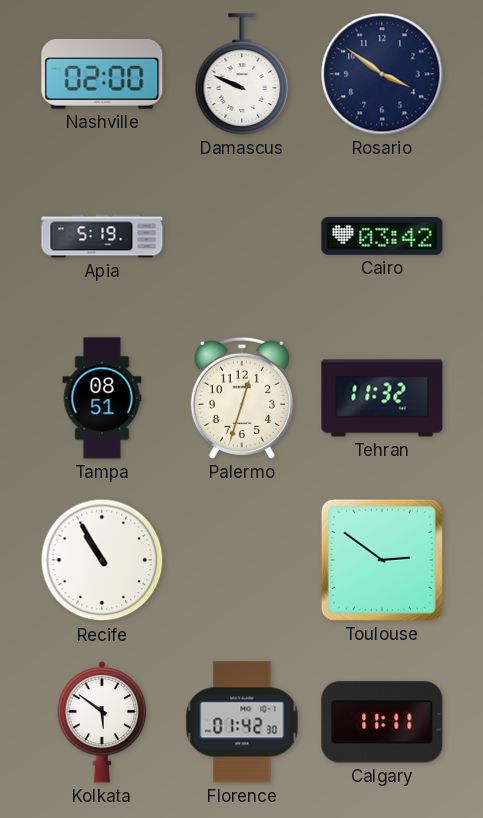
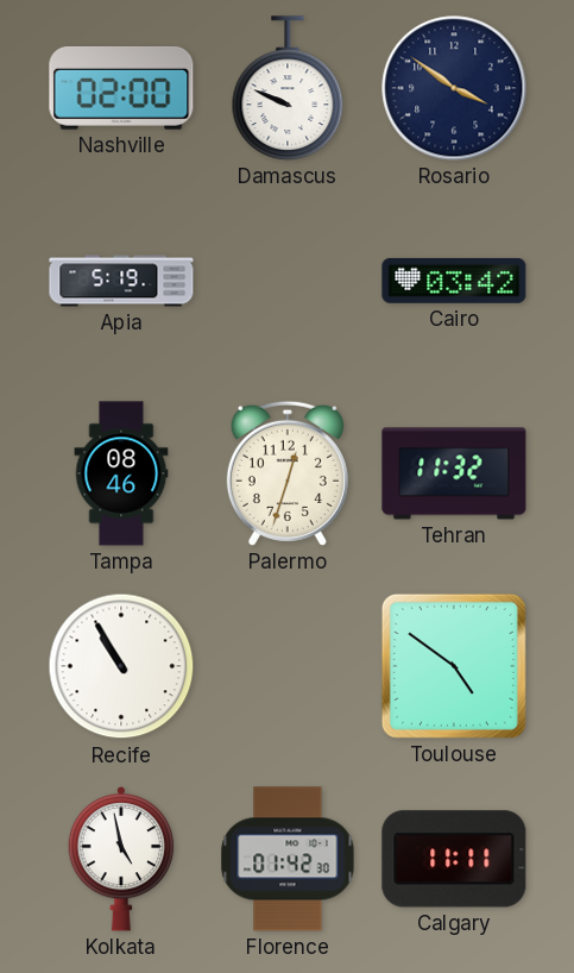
Tampa: 08:51 -> 08:46 (121, 473)
Toulouse: 2:51 -> 4:51 (454, 666)
Kolkata: 5:51 -> 4:58 (121, 859)
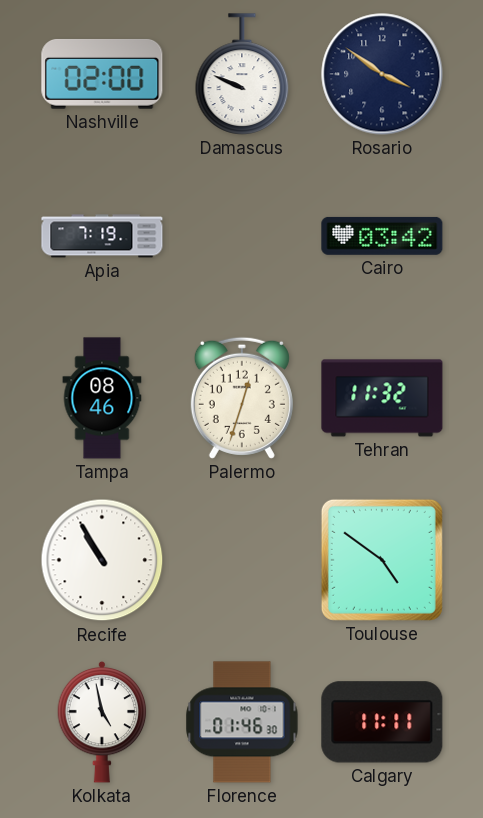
Apia: 5:19 -> 7:19 (102, 236)
Florence: 01:42 -> 01:46 (242, 722)
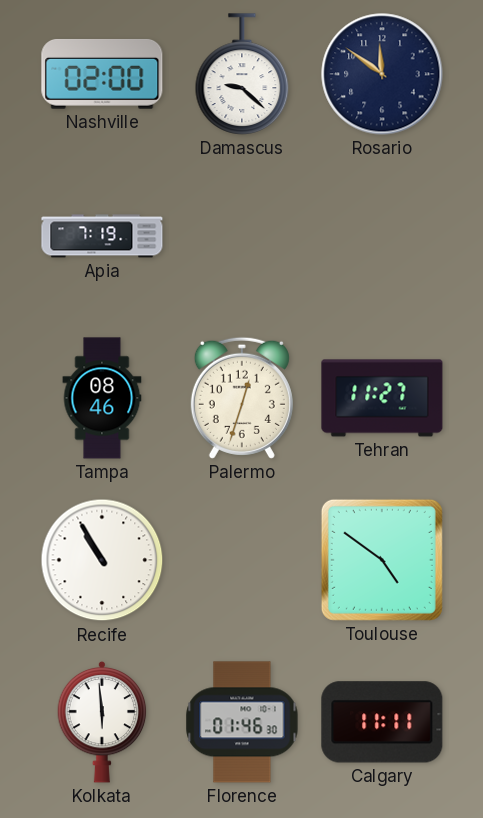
Damascus: 9:49 -> 9:22 (242, 74)
Rosario: 3:51 -> 11:51 (382, 74)
Cairo: 03:42 -> none (382, 236)
Tehran: 11:32 -> 11:27 (382, 398)
Kolkata: 4:58 -> 5:59 (102, 722)
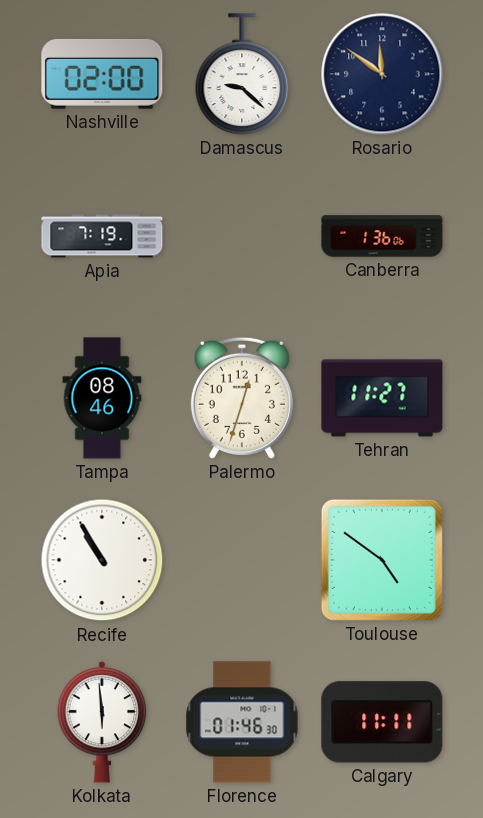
Canberra: none -> 1:36 (382, 236)
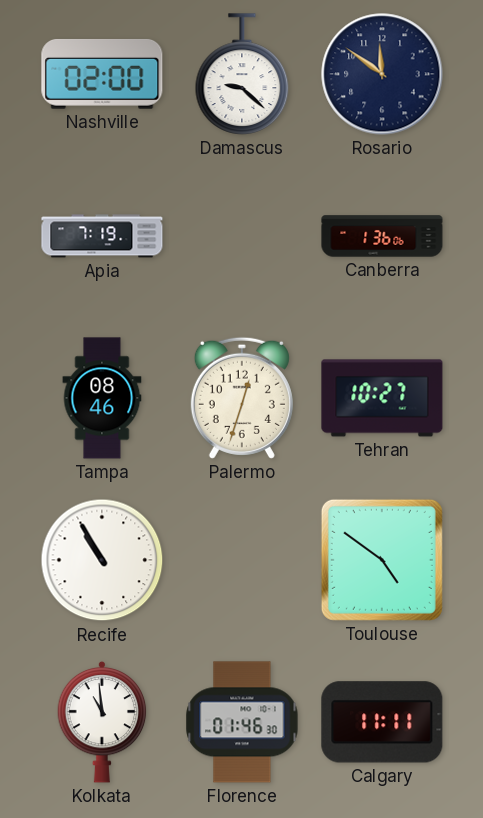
Tehran: 11:27 -> 10:27 (382, 398)
Kolkata: 5:59 -> 10:59 (102, 722)
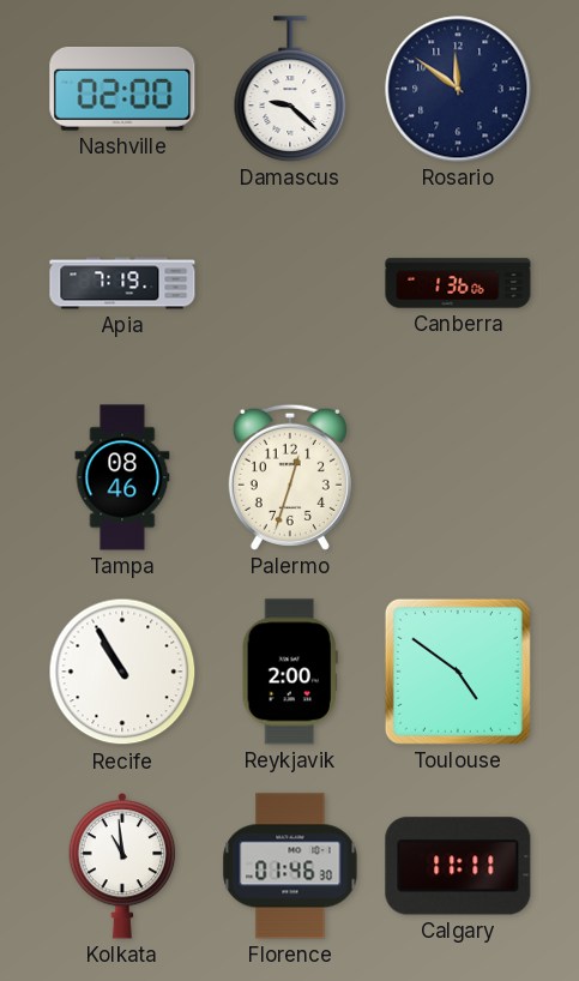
Tehran: 10:27 -> none (382, 398)
Reykjavik: none -> 2:00 (290, 672)
